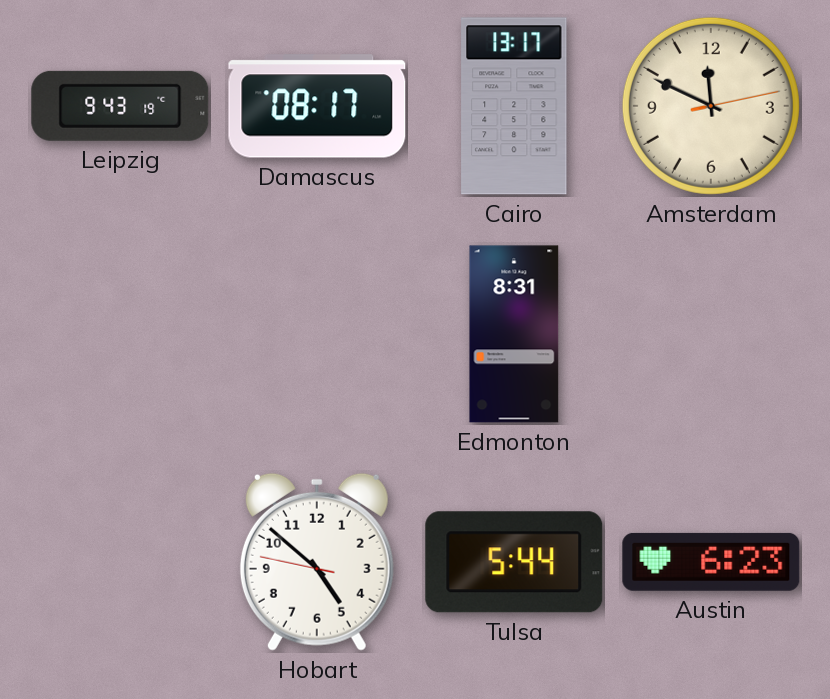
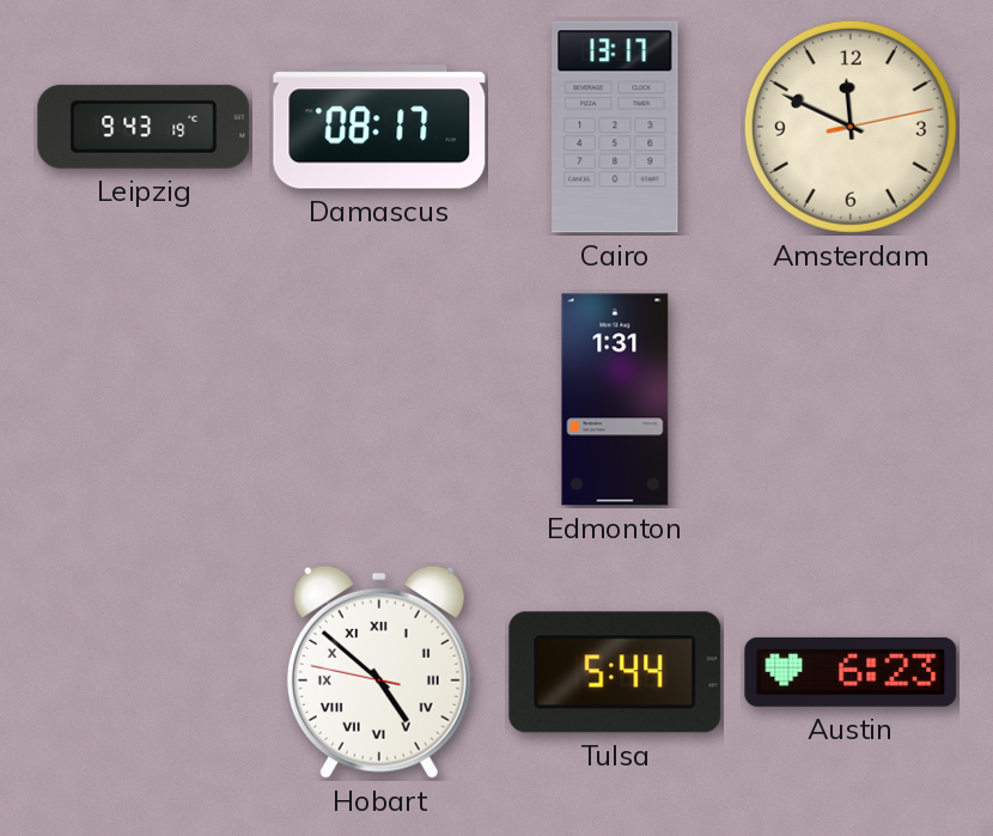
Edmonton: 8:31 -> 1:31 (615, 399)
Hobart numerals: Arabic -> Roman (379, 672)
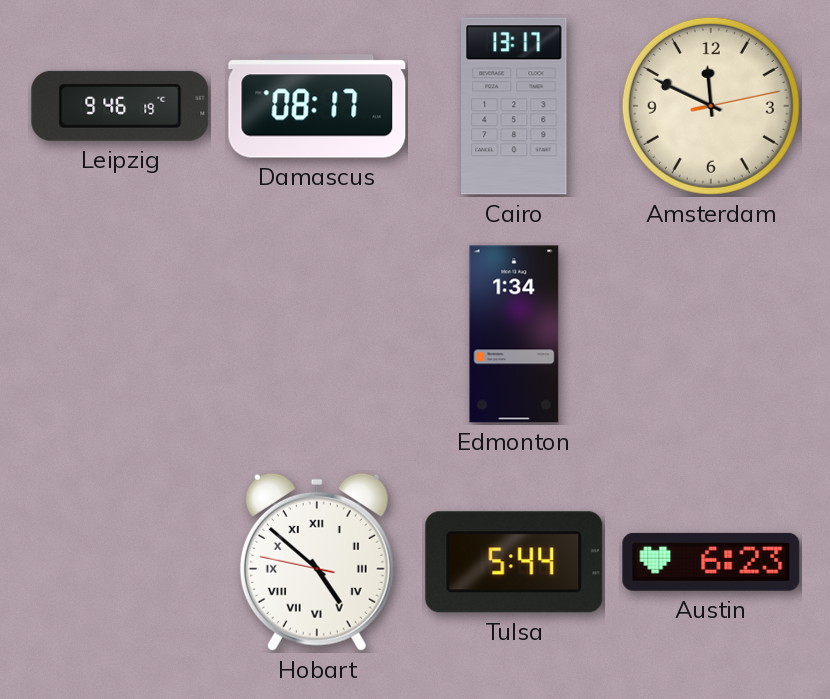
Leipzig: 9:43 -> 9:46 (120, 106)
Edmonton: 1:31 -> 1:34 (514, 334)
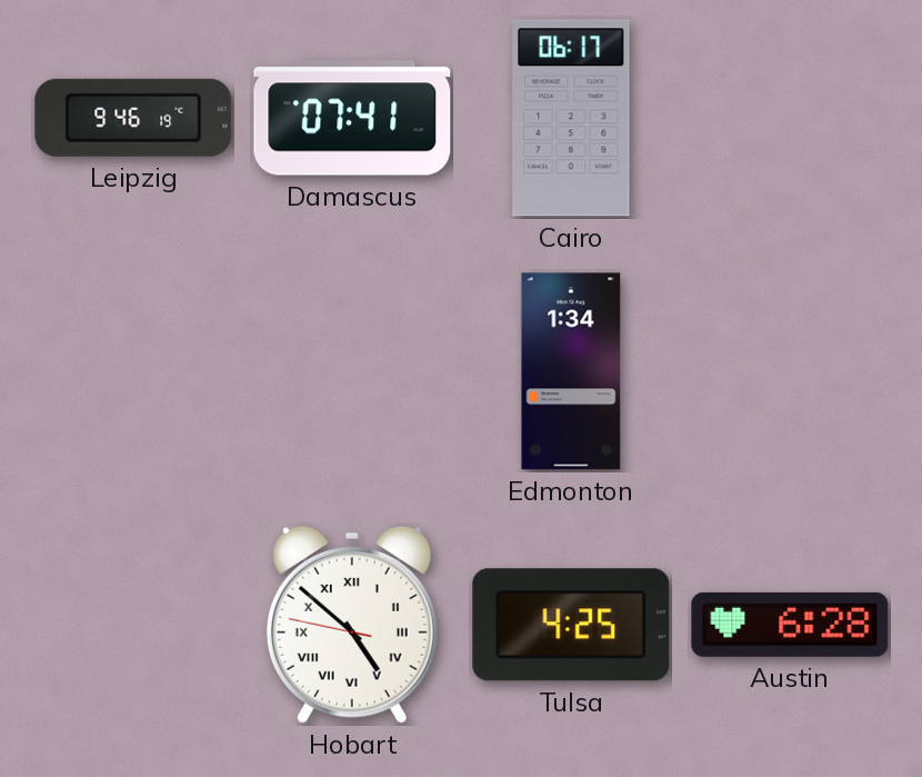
Damascus: 08:17 -> 07:41 (352, 118)
Cairo: 13:17 -> 06:17 (571, 118)
Amsterdam: 11:49 -> none (711, 106)
Tulsa: 5:44 -> 4:25 (571, 625)
Austin: 6:23 -> 6:28 (790, 625)
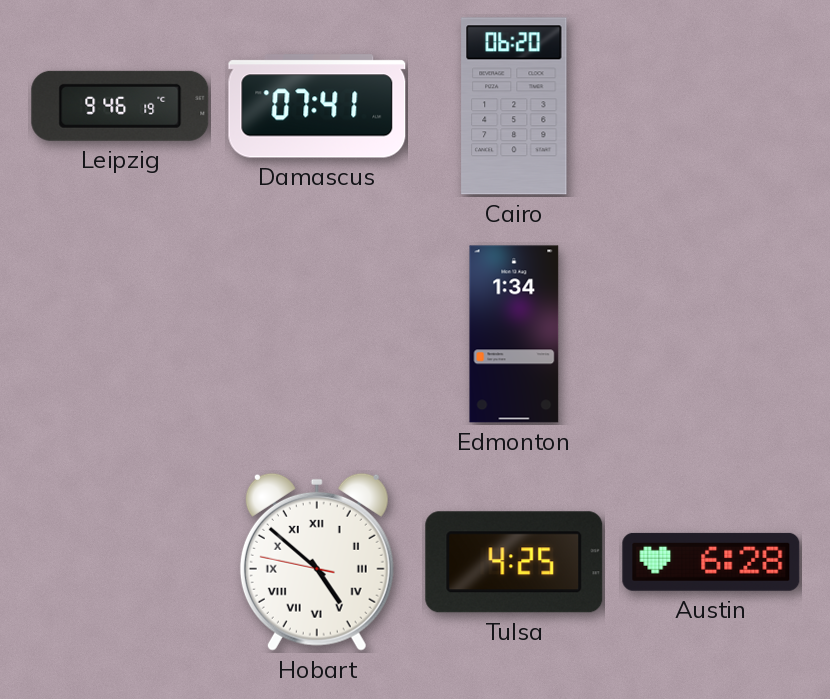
Cairo: 06:17 -> 06:20 (514, 106)
